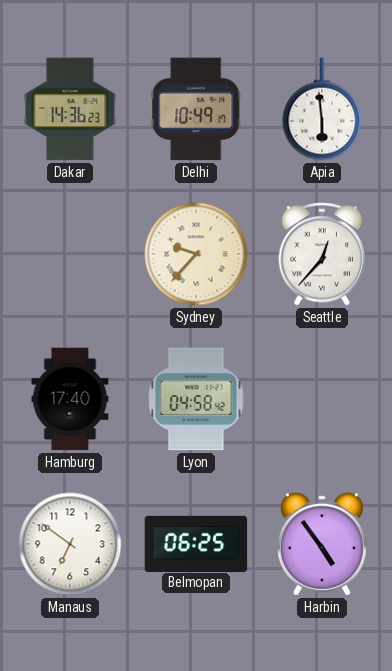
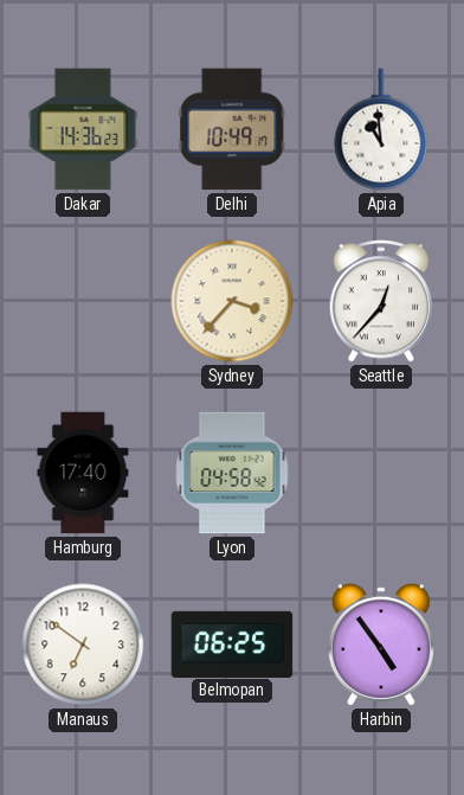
Apia: 5:59 -> 10:59 (381, 129)
Sydney: 9:37 -> 3:37 (232, 301)
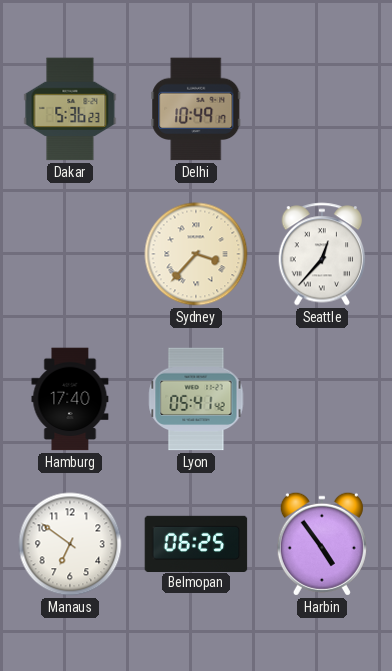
Dakar: 14:36 -> 5:36 (70, 109)
Apia: 10:59 -> none (381, 129)
Lyon: 04:58 -> 05:41 (196, 399)
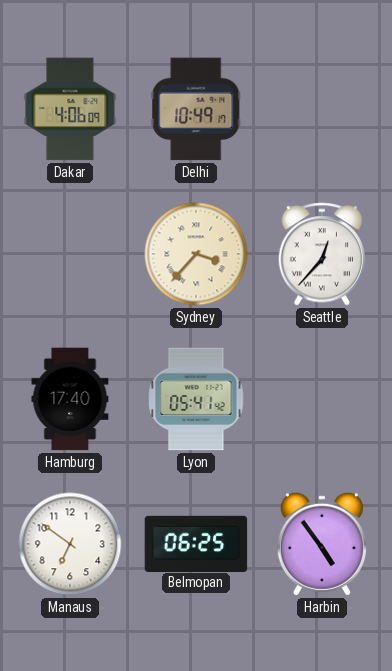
Dakar: 5:36 -> 4:06 (70, 109)
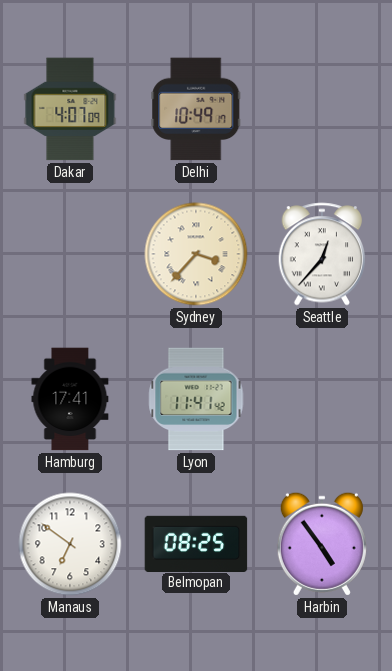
Dakar: 4:06 -> 4:07 (70, 109)
Hamburg: 17:40 -> 17:41 (70, 399)
Lyon: 05:41 -> 11:41 (196, 399)
Belmopan: 06:25 -> 08:25 (196, 543)
